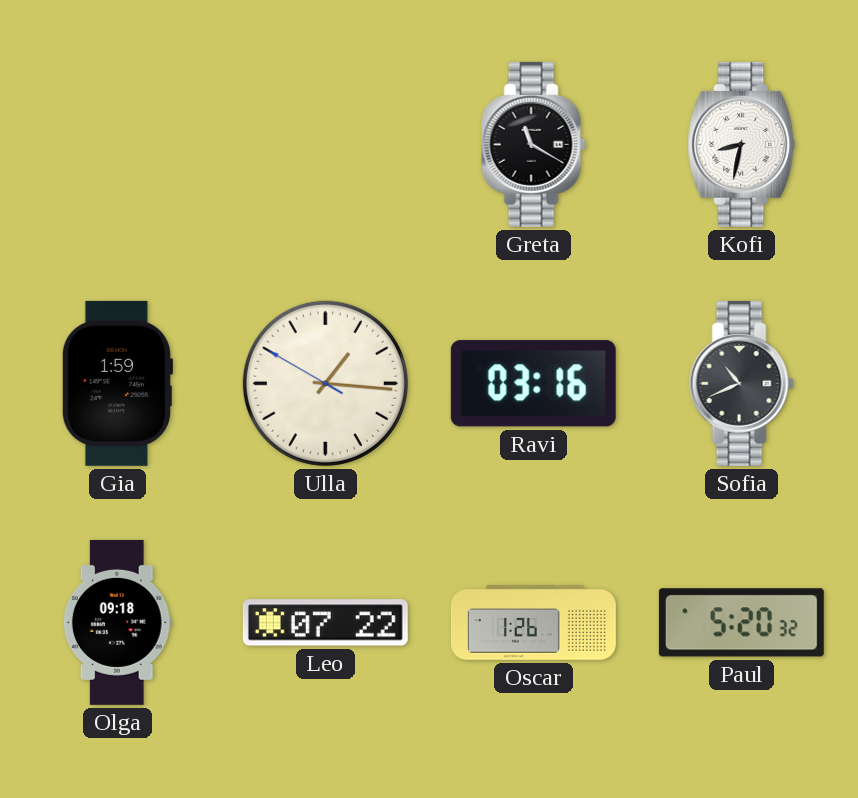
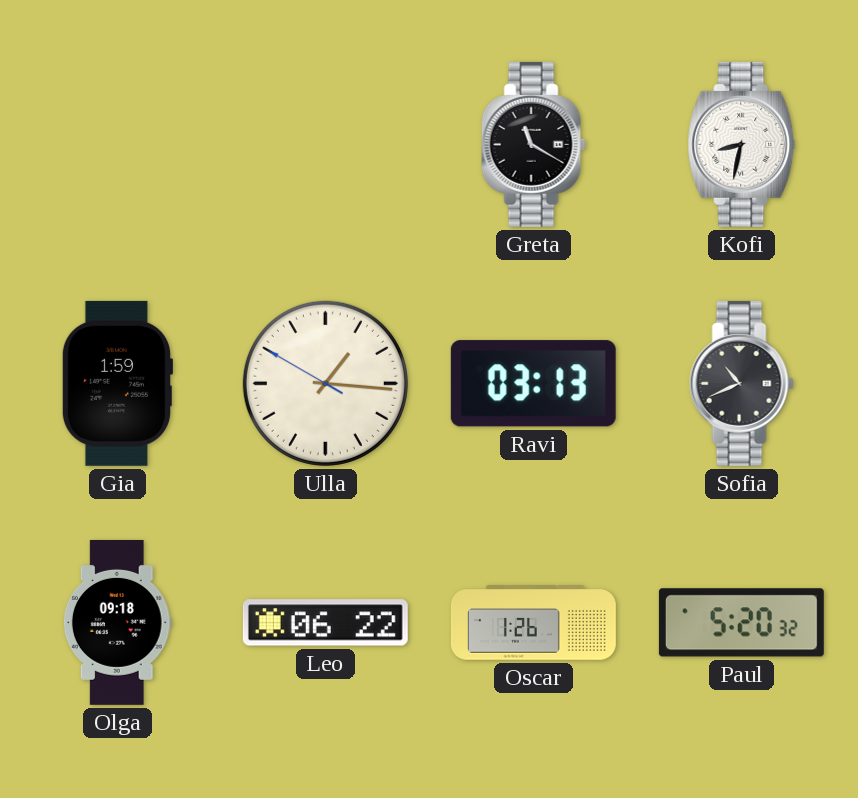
Ravi: 03:16 -> 03:13 (533, 384)
Leo: 07:22 -> 06:22 (325, 623)
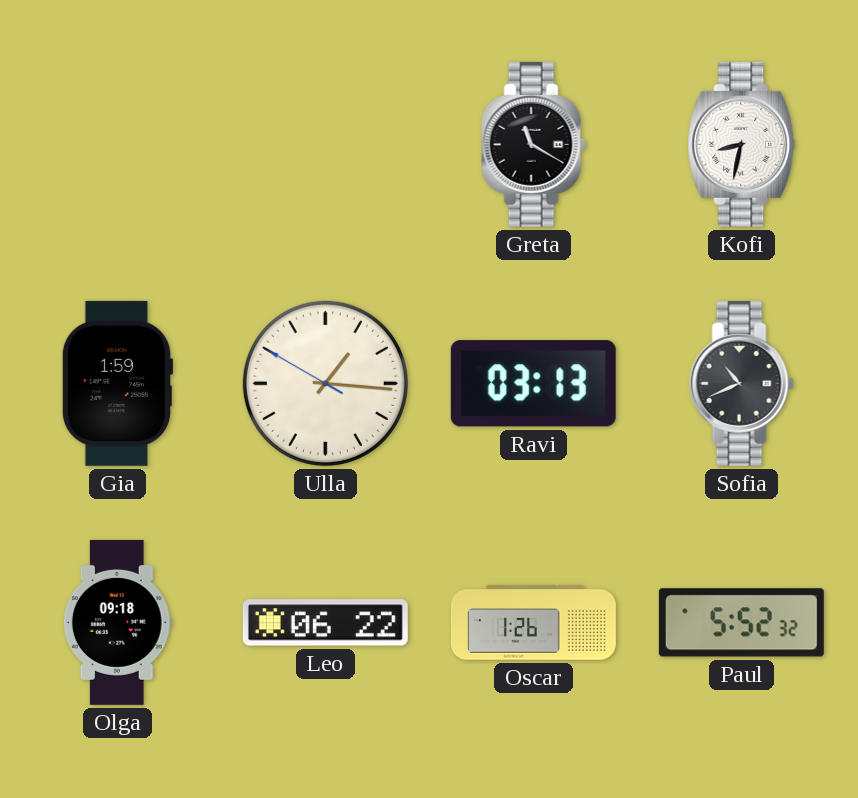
Paul: 5:20 -> 5:52 (741, 623)
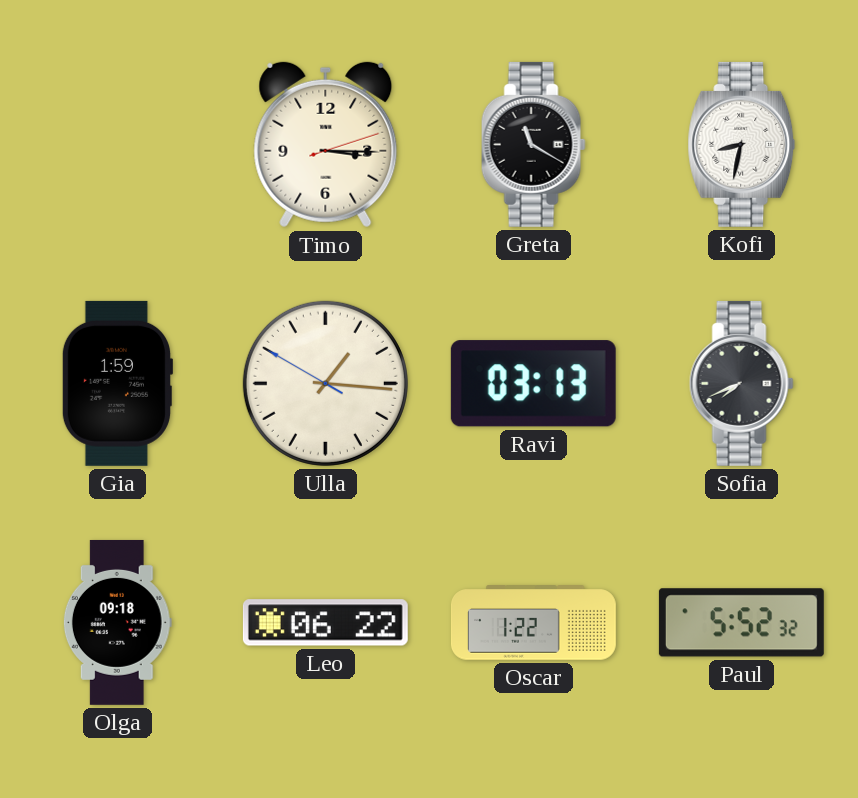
Timo: none -> 3:15 (326, 145)
Sofia: 10:41 -> 7:41 (741, 383)
Oscar: 1:26 -> 1:22 (533, 623)
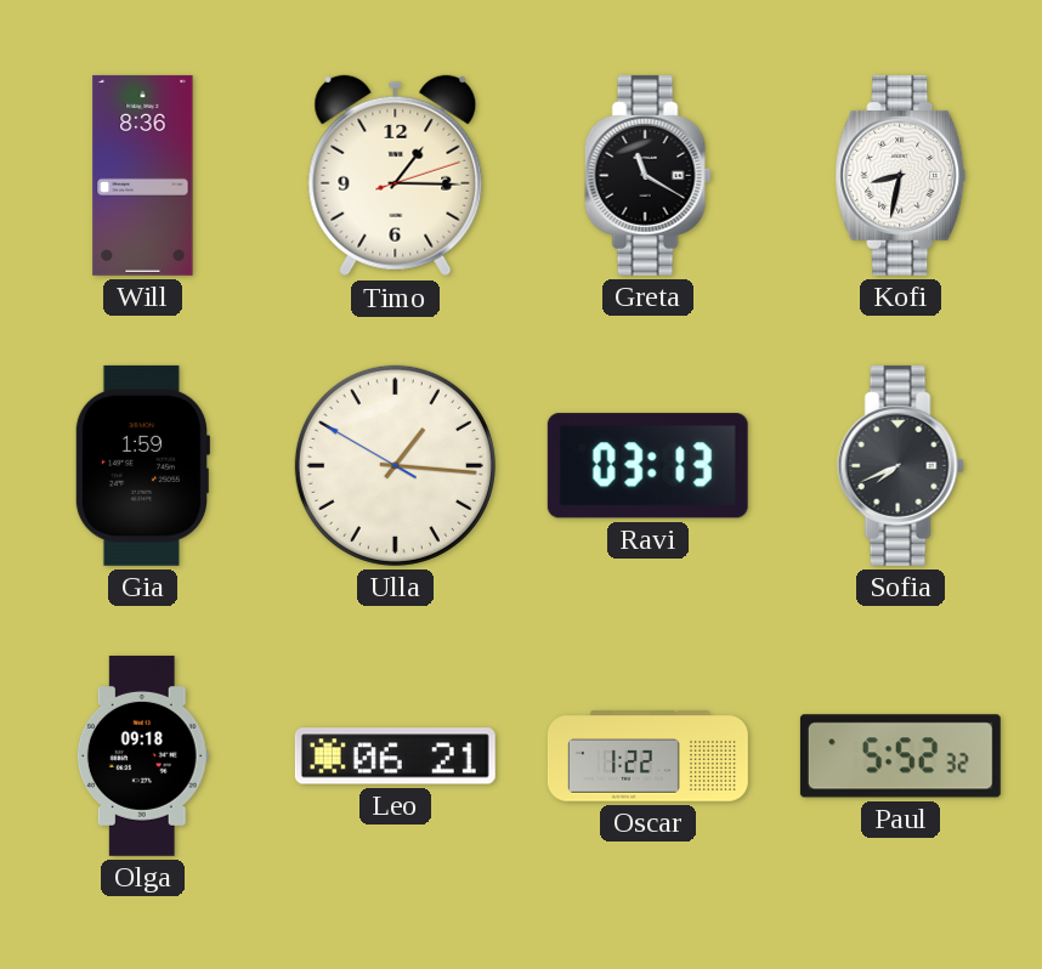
Will: none -> 8:36 (143, 175)
Timo: 3:15 -> 1:15 (396, 176)
Leo: 06:22 -> 06:21 (395, 756)
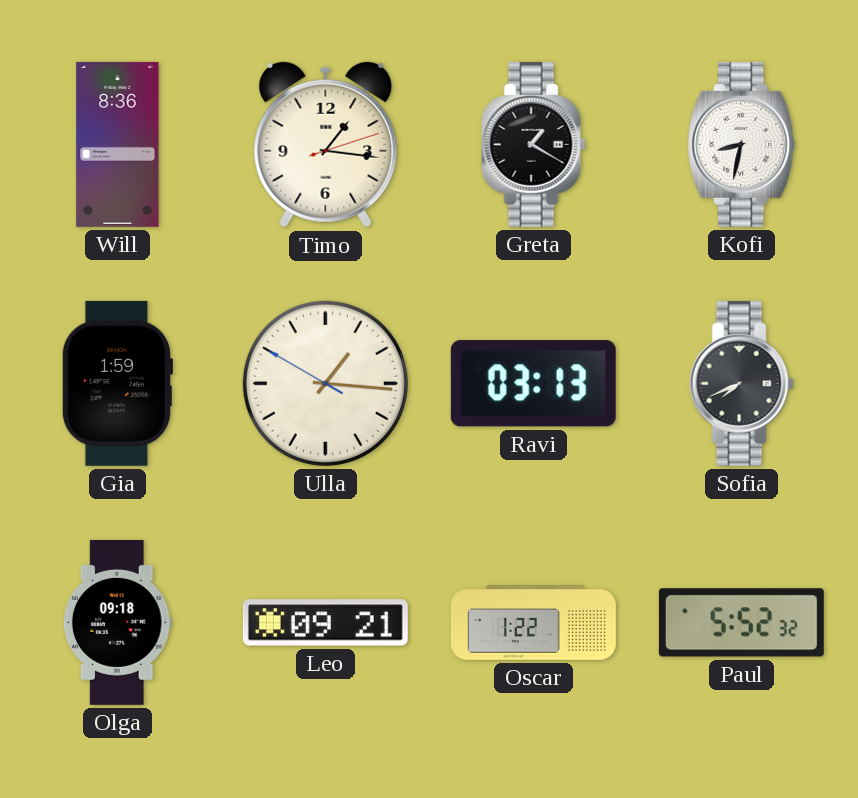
Timo: 1:15 -> 1:16 (326, 145)
Greta: 11:20 -> 1:20 (533, 144)
Leo: 06:21 -> 09:21 (325, 623)
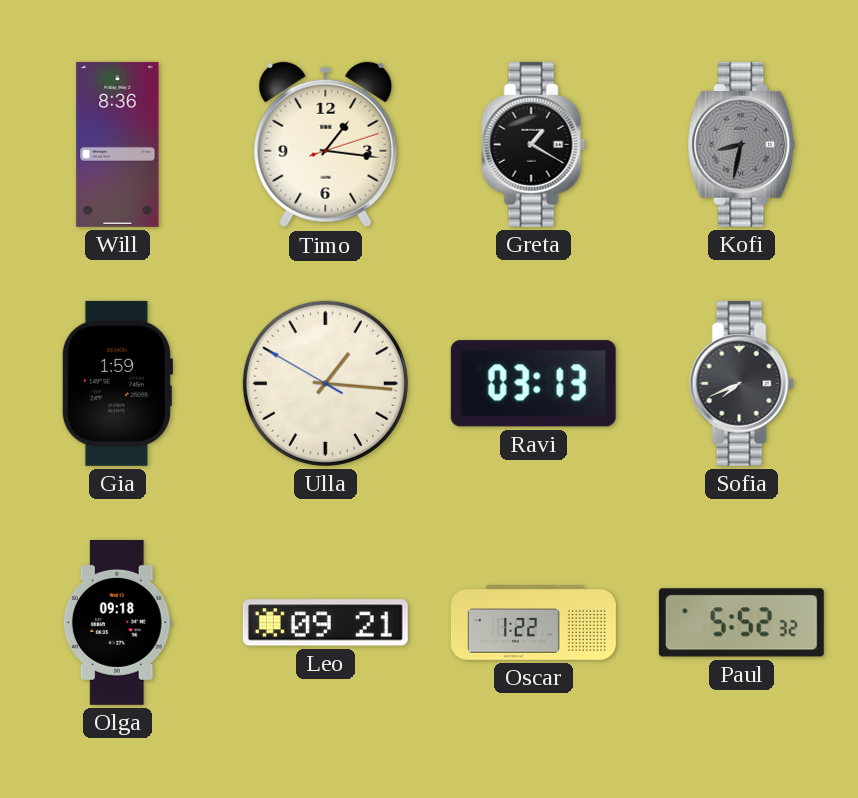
Kofi dial: white -> grey (742, 144)
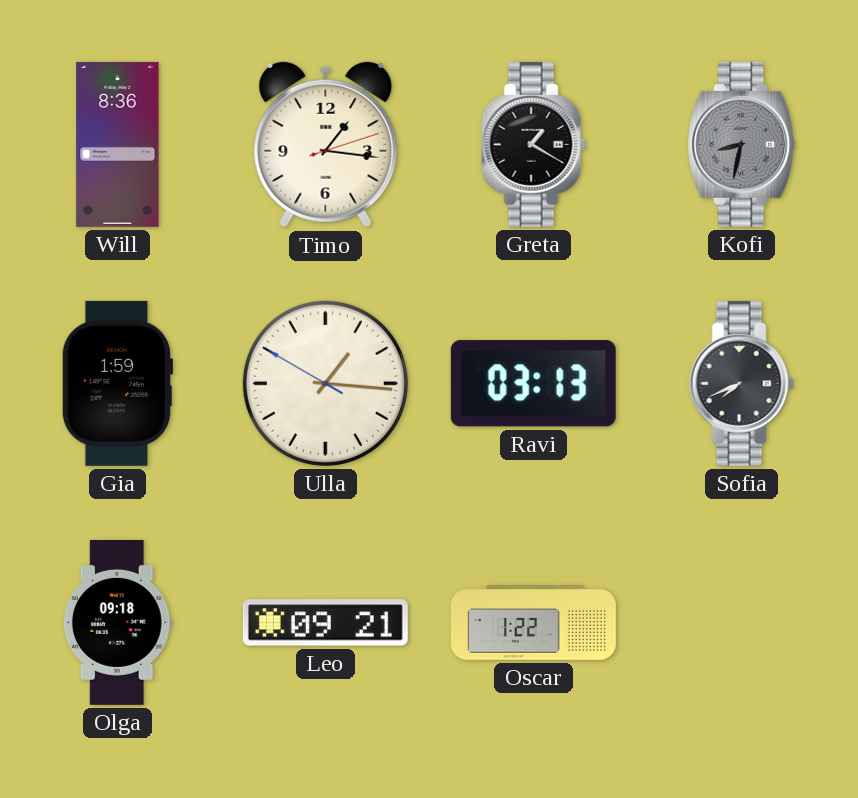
Paul: 5:52 -> none (741, 623)
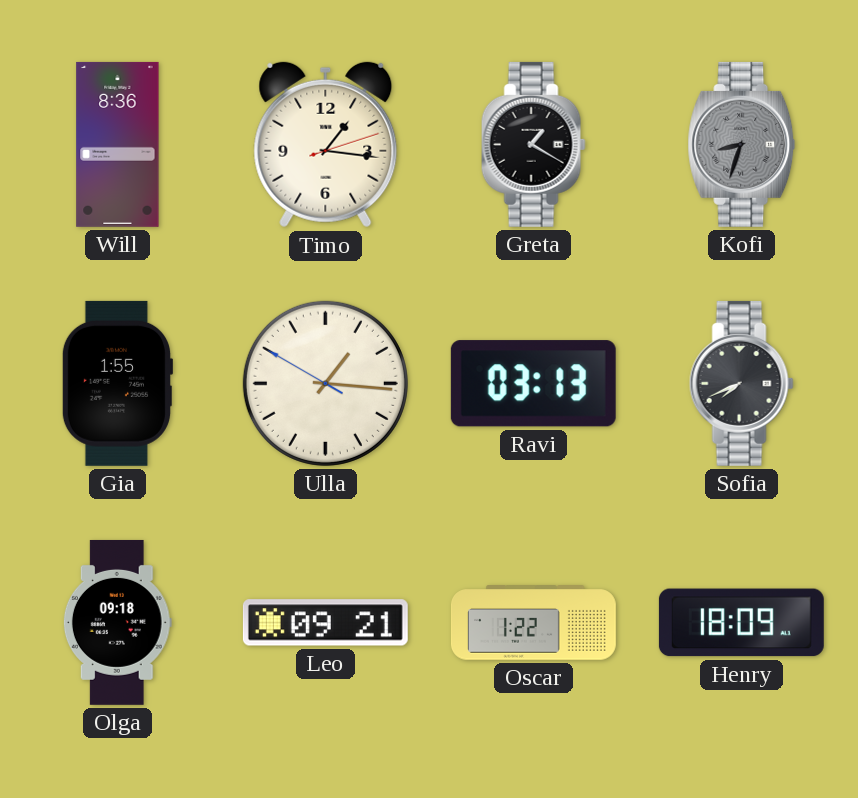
Kofi: 8:32 -> 8:33 (742, 144)
Gia: 1:59 -> 1:55 (116, 383)
Henry: none -> 18:09 (741, 623)
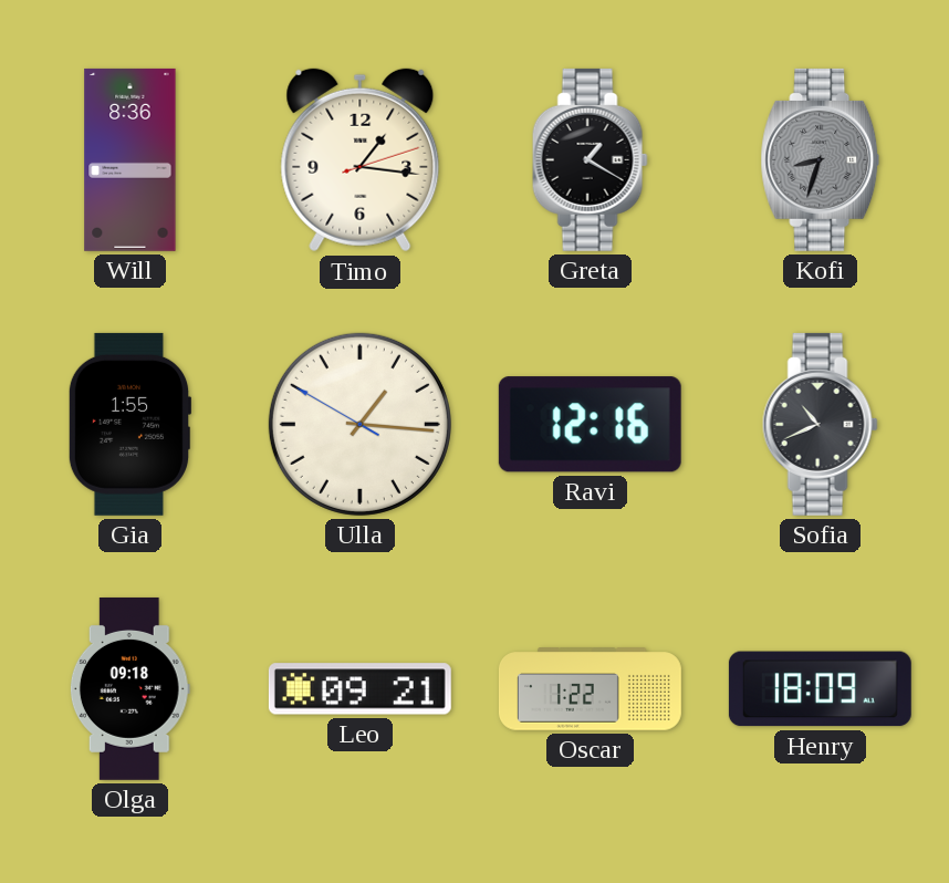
Ravi: 03:13 -> 12:16 (590, 425)
Sofia: 7:41 -> 10:41 (820, 424)
